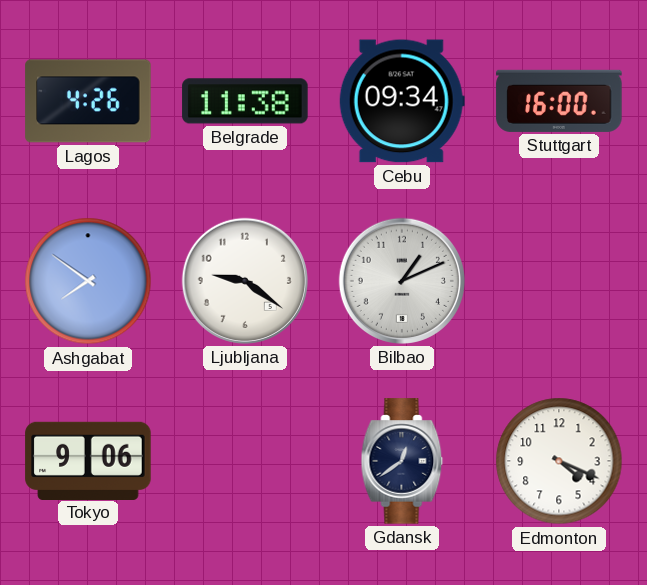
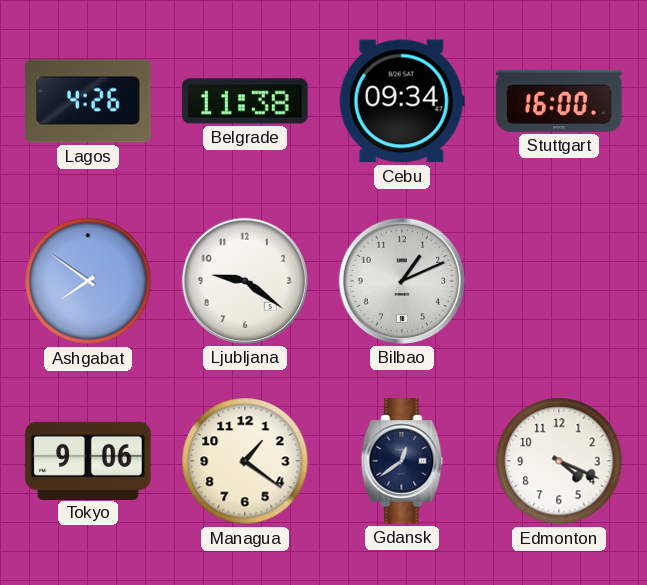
Managua: none -> 1:21 (245, 461)
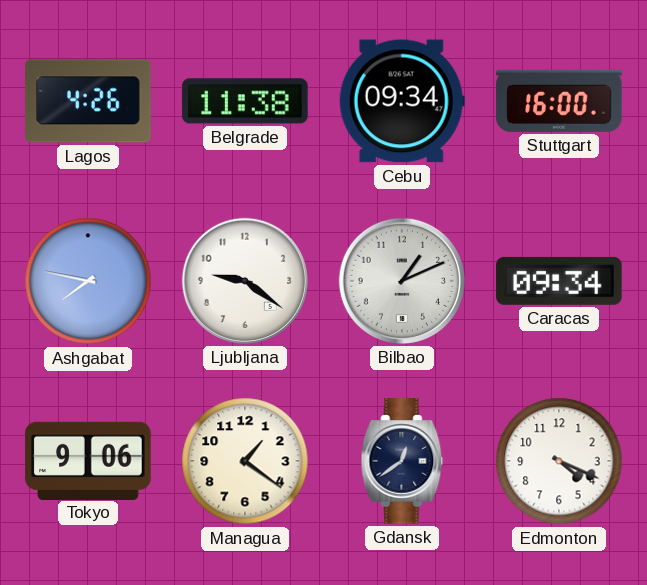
Ashgabat: 7:51 -> 7:47 (88, 281)
Caracas: none -> 09:34 (559, 281)
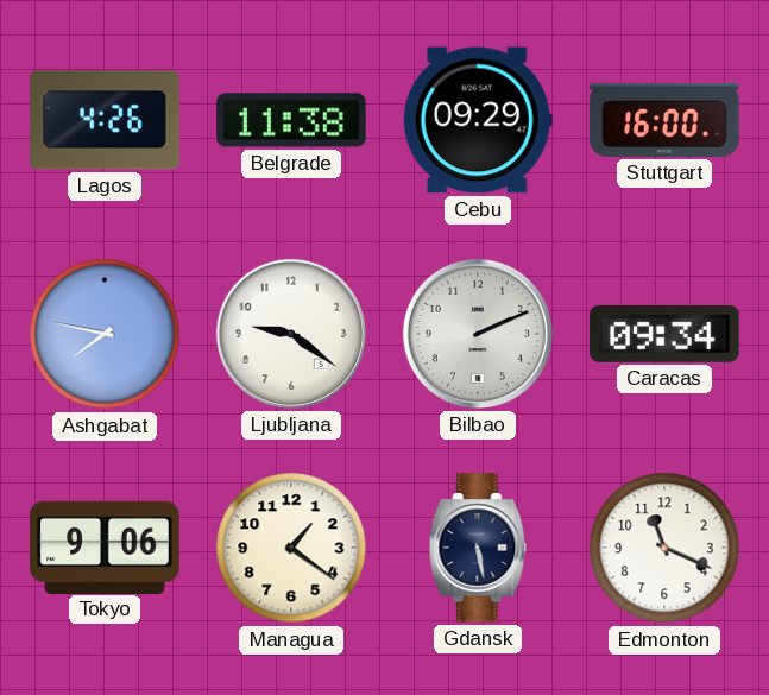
Cebu: 09:34 -> 09:29 (478, 120)
Bilbao: 1:11 -> 2:11 (478, 334)
Gdansk: 12:39 -> 5:28 (478, 548)
Edmonton: 4:19 -> 11:19 (664, 548)
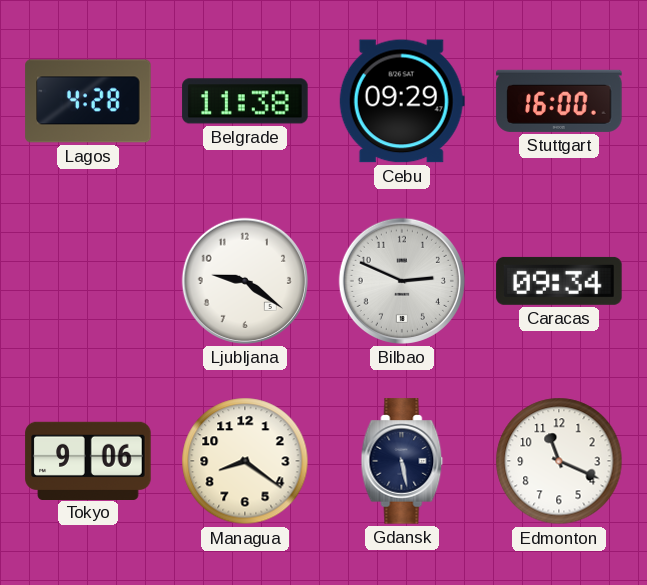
Lagos: 4:26 -> 4:28 (88, 101)
Ashgabat: 7:47 -> none (105, 334)
Bilbao: 2:11 -> 2:49 (402, 281)
Managua: 1:21 -> 8:21 (245, 461)
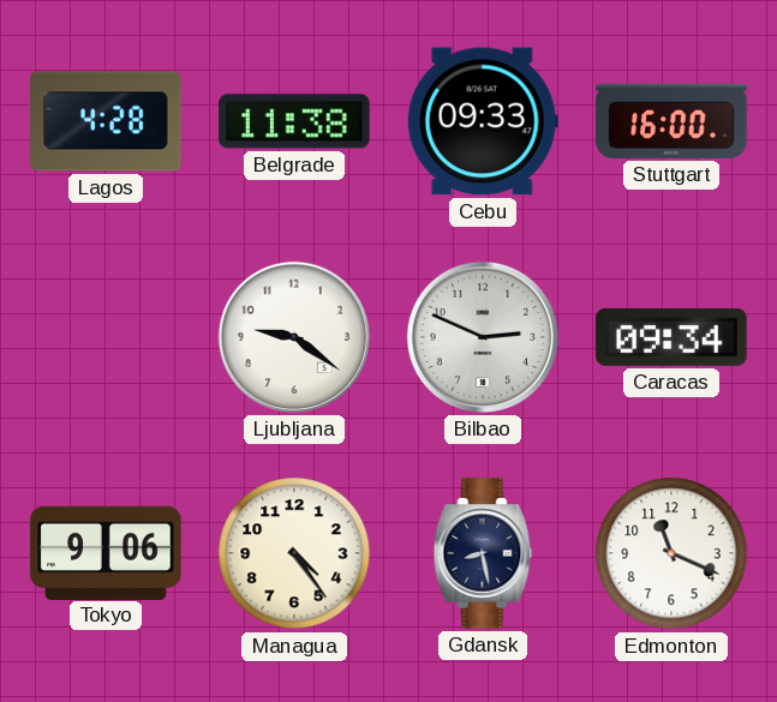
Cebu: 09:29 -> 09:33 (483, 121)
Managua: 8:21 -> 4:24 (294, 553)
Gdansk: 5:28 -> 8:28 (483, 553)
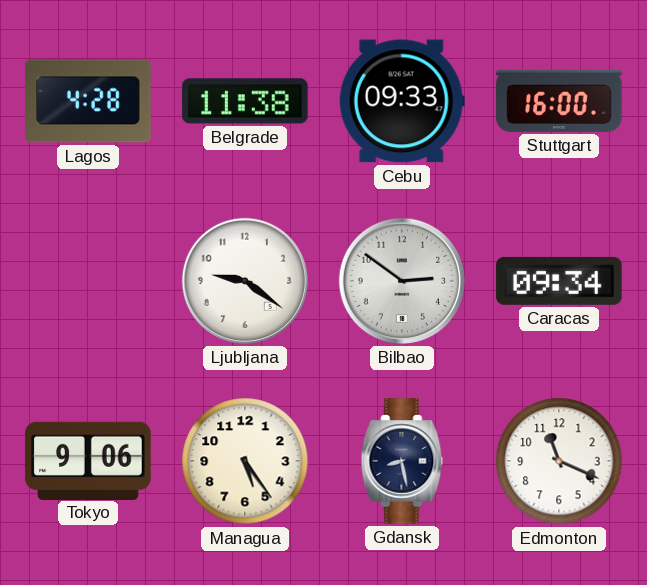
Bilbao: 2:49 -> 2:51 (402, 281)
Managua: 4:24 -> 5:24 (245, 461)
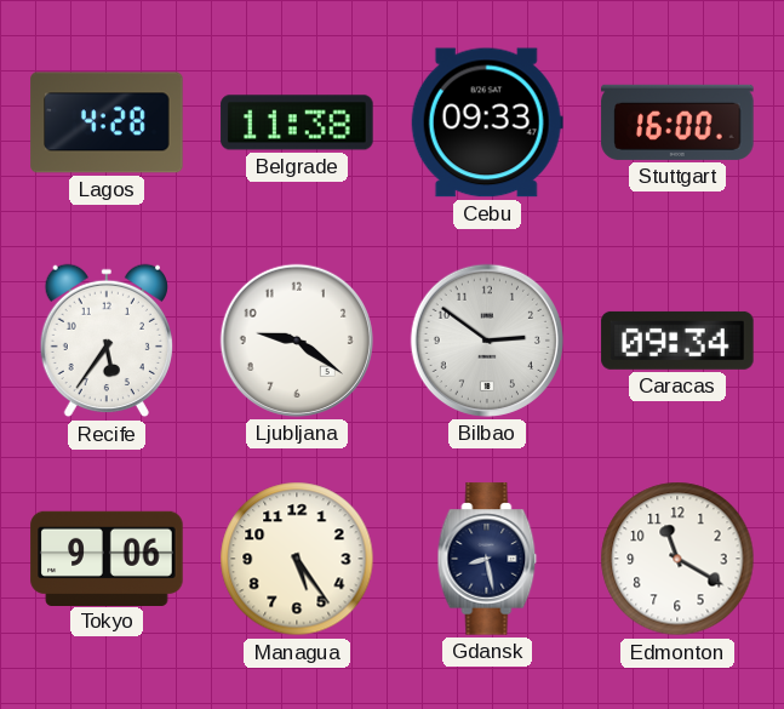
Recife: none -> 5:36 (105, 341)
Edmonton: 11:19 -> 11:20 (677, 559)
